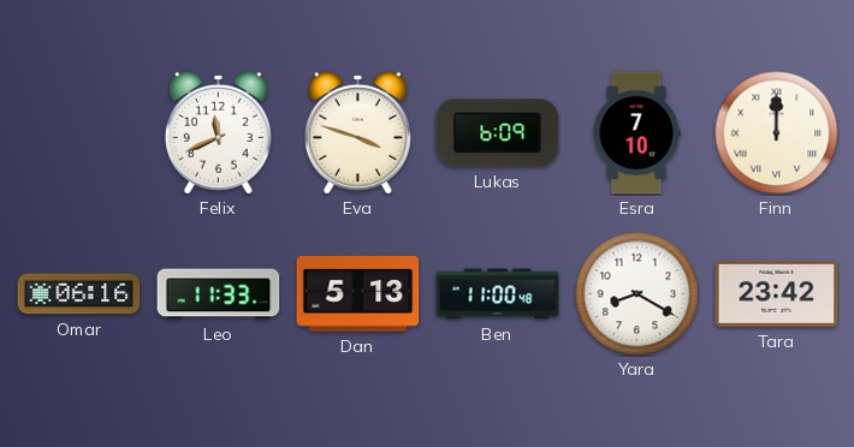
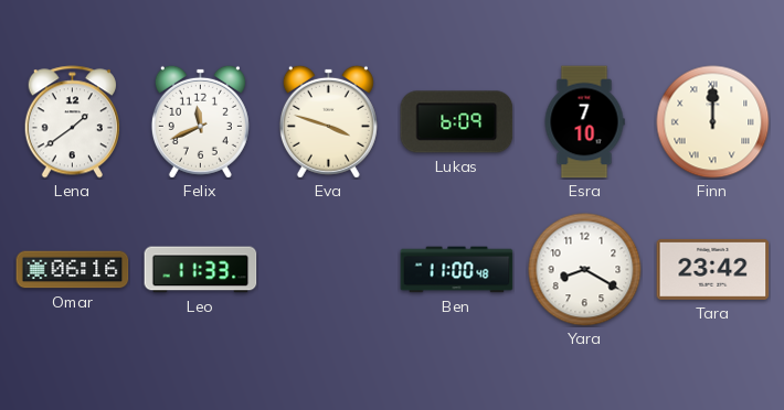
Lena: none -> 1:39 (72, 122)
Dan: 5:13 -> none (358, 293)
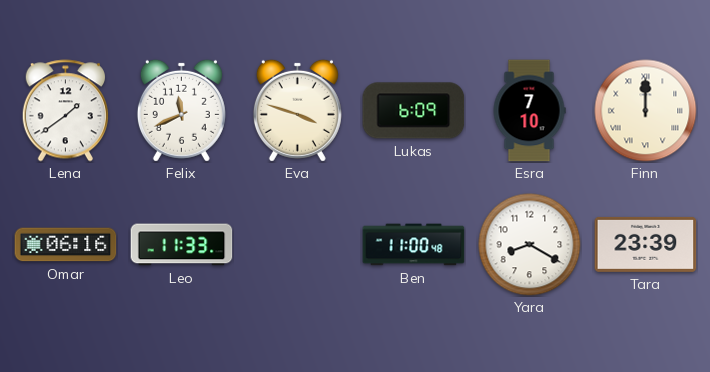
Tara: 23:42 -> 23:39 (646, 244)
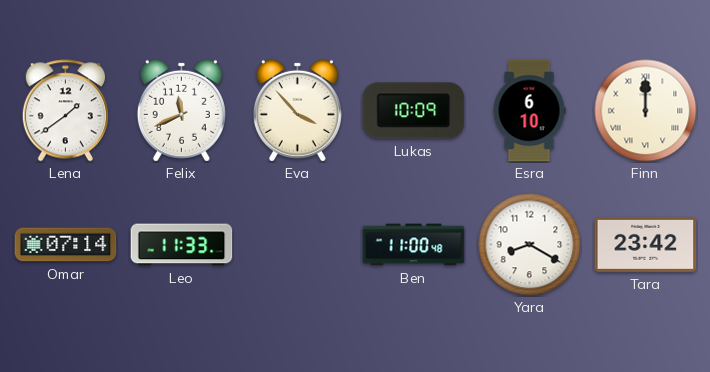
Eva: 3:48 -> 3:53 (297, 110)
Lukas: 6:09 -> 10:09 (414, 111)
Esra: 7:10 -> 6:10 (529, 111)
Omar: 06:16 -> 07:14 (66, 245)
Tara: 23:39 -> 23:42 (646, 244)
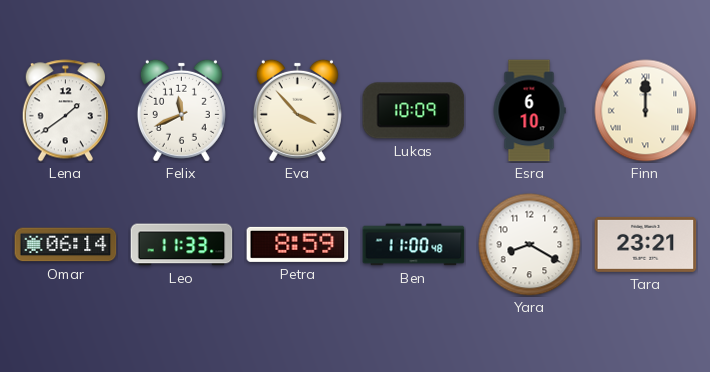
Omar: 07:14 -> 06:14 (66, 245)
Petra: none -> 8:59 (298, 244)
Tara: 23:42 -> 23:21 (646, 244)
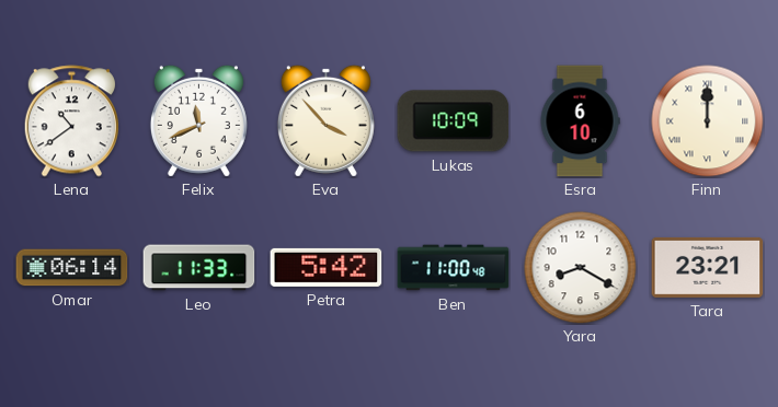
Lena: 1:39 -> 10:39 (71, 121)
Petra: 8:59 -> 5:42 (327, 267)
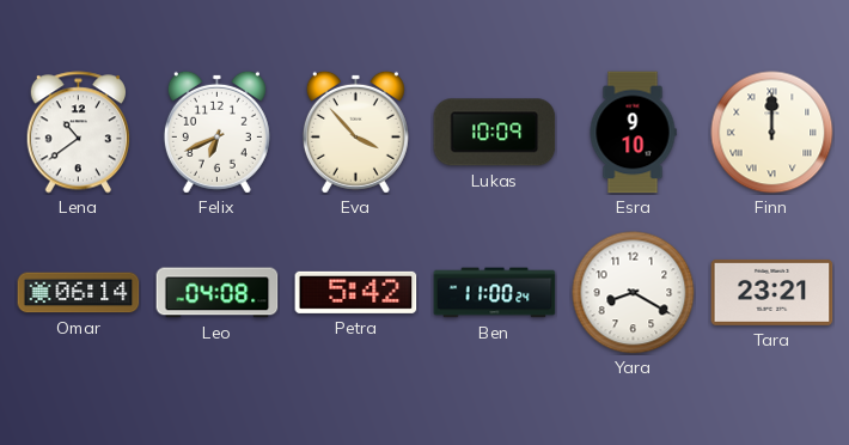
Felix: 11:41 -> 6:41 (216, 132)
Esra: 6:10 -> 9:10 (633, 133)
Leo: 11:33 -> 04:08 (218, 293)
Ben: 11:00:48 -> 11:00:24 (495, 293)
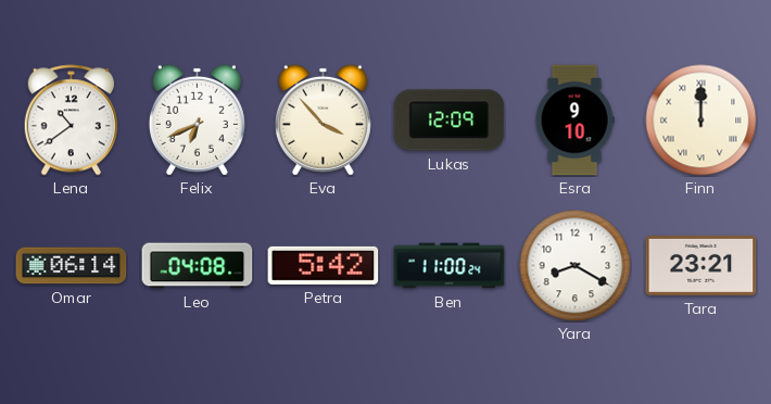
Lukas: 10:09 -> 12:09 (450, 121)
